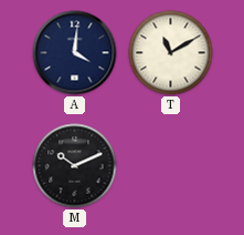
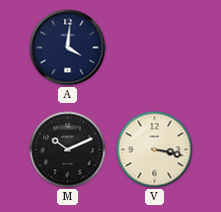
T: 11:10 -> none (171, 53)
V: none -> 3:17 (155, 150)
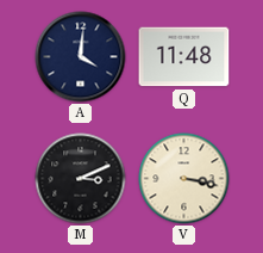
Q: none -> 11:48 (184, 57)
M: 10:11 -> 3:11 (81, 179)
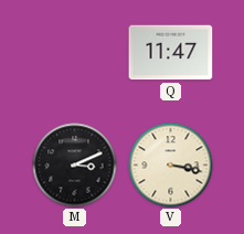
A: 4:01 -> none (81, 57)
Q: 11:48 -> 11:47 (171, 53)
